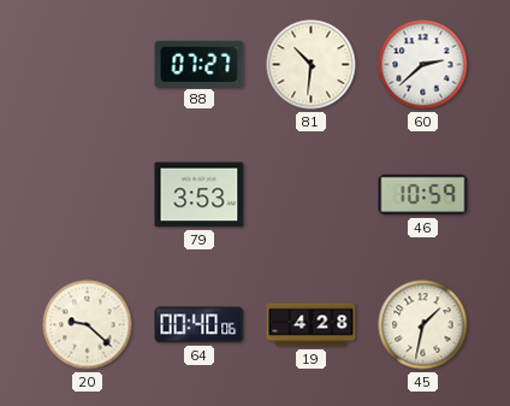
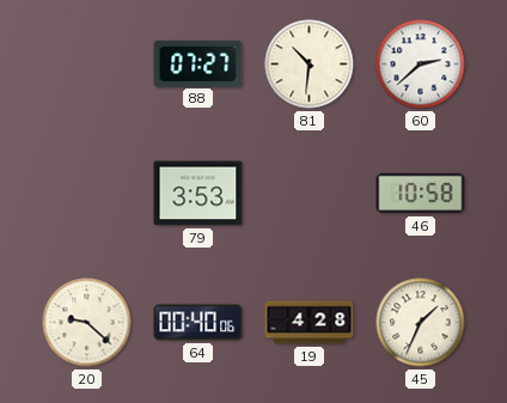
46: 10:59 -> 10:58 (421, 194)
45: 1:32 -> 1:34 (421, 323)
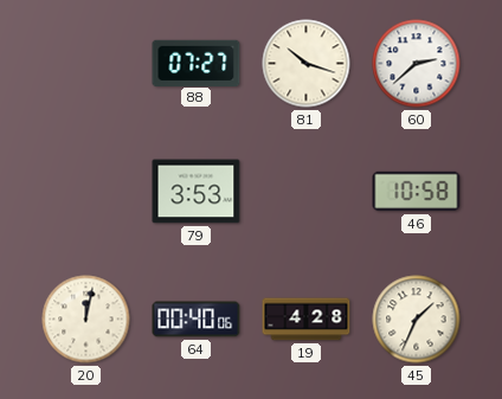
81: 10:31 -> 10:18 (307, 64)
20: 9:22 -> 12:02 (86, 320)
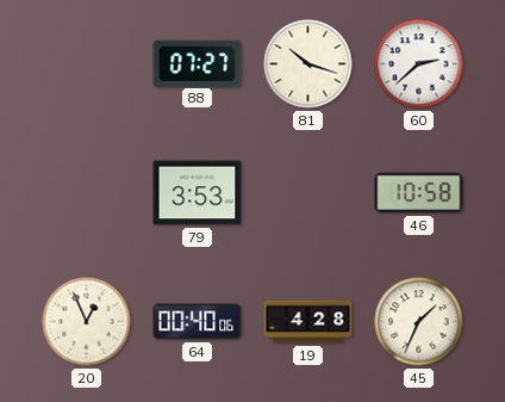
20: 12:02 -> 12:56 (87, 322)
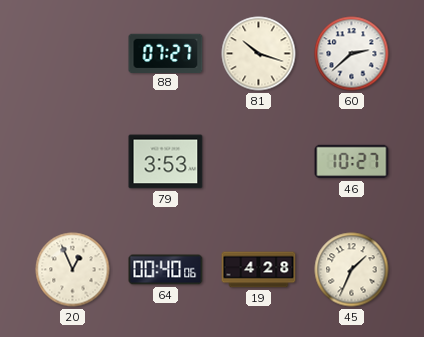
46: 10:58 -> 10:27 (352, 162)
